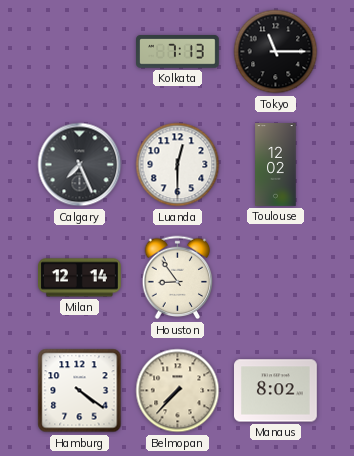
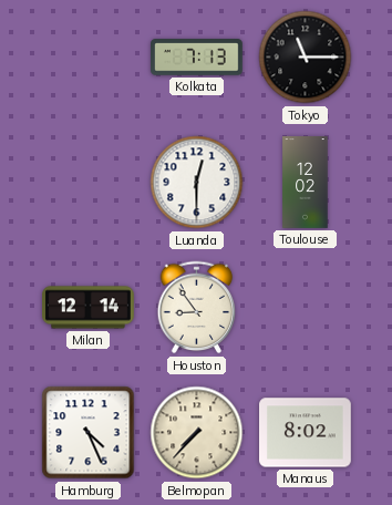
Calgary: 7:26 -> none (80, 165)
Hamburg: 4:21 -> 4:26 (89, 433)
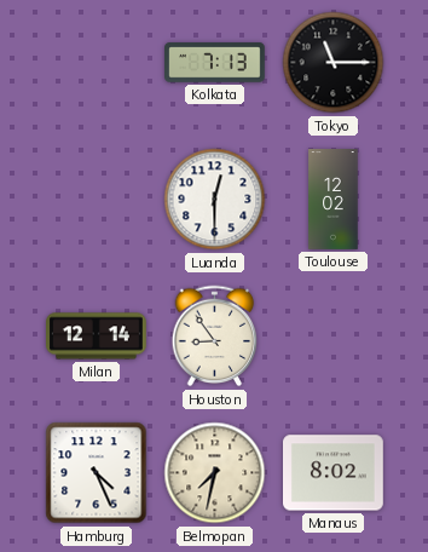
Belmopan: 7:37 -> 7:32 (215, 473)
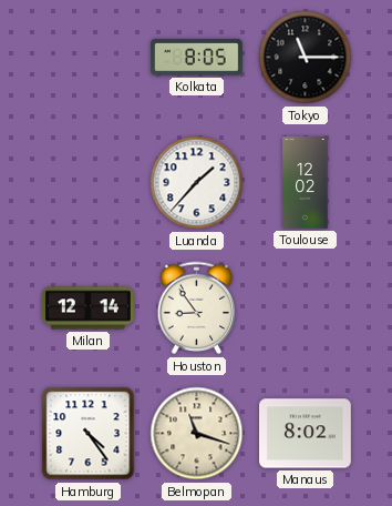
Kolkata: 7:13 -> 8:05 (197, 58)
Luanda: 12:30 -> 1:37 (197, 183)
Hamburg: 4:26 -> 4:24 (89, 434)
Belmopan: 7:32 -> 11:18 (197, 434)
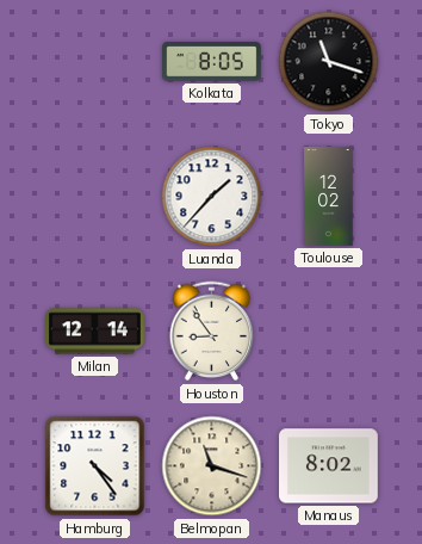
Tokyo: 11:15 -> 11:18 (329, 62)
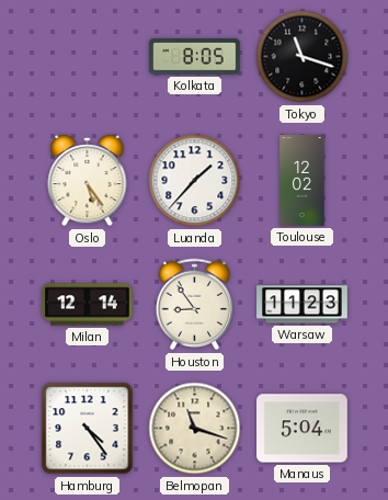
Oslo: none -> 5:24 (88, 181)
Warsaw: none -> 11:23 (303, 305)
Manaus: 8:02 -> 5:04 (303, 429)
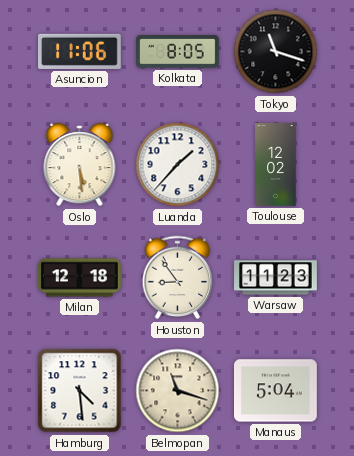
Asuncion: none -> 11:06 (80, 51)
Oslo: 5:24 -> 5:29 (80, 165)
Milan: 12:14 -> 12:18 (80, 278)
Hamburg: 4:24 -> 4:29 (80, 391)
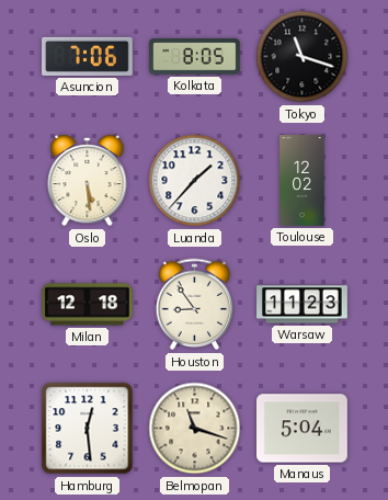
Asuncion: 11:06 -> 7:06 (88, 56)
Hamburg: 4:29 -> 12:29 (88, 429)
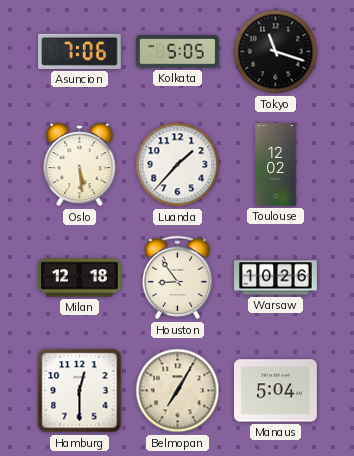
Kolkata: 8:05 -> 5:05 (178, 52)
Warsaw: 11:23 -> 10:26 (276, 278)
Hamburg: 12:29 -> 12:30 (80, 391)
Belmopan: 11:18 -> 7:05 (178, 391)
